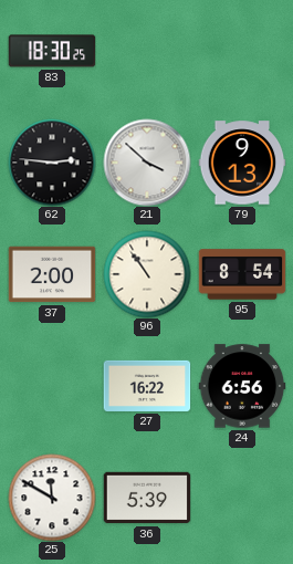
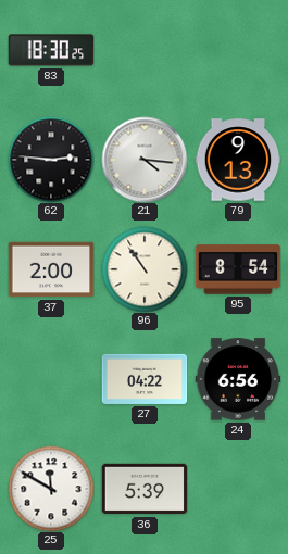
21: 3:52 -> 4:16 (145, 160)
27: 16:22 -> 04:22 (145, 379)
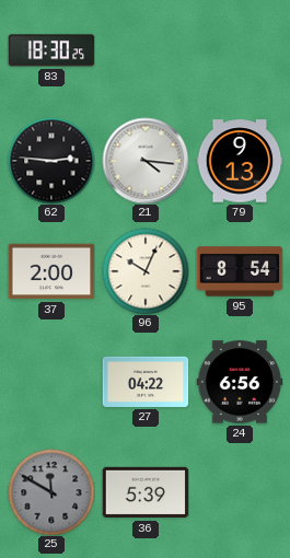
96: 10:54 -> 10:04 (146, 271)
25 dial: white -> grey (51, 492)
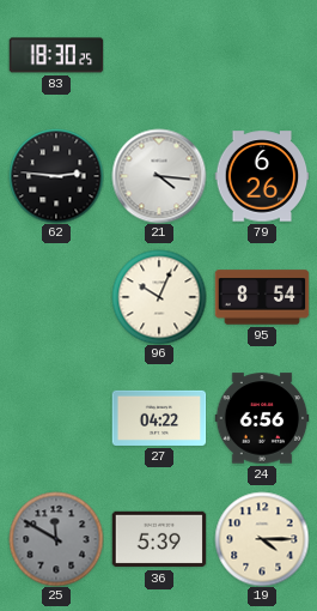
79: 9:13 -> 6:26 (262, 176)
37: 2:00 -> none (51, 271)
19: none -> 4:15 (262, 539)
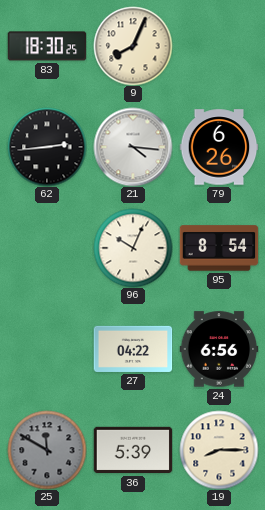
9: none -> 8:04 (133, 46)
62: 2:46 -> 2:44 (47, 147)
19: 4:15 -> 8:15 (219, 450)
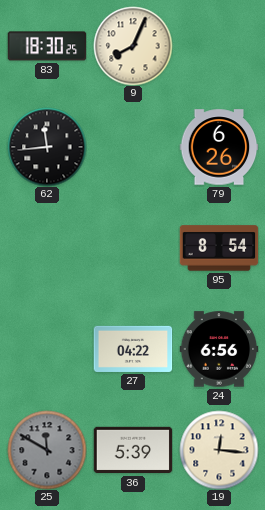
62: 2:44 -> 11:44 (47, 147)
21: 4:16 -> none (133, 147)
96: 10:04 -> none (133, 248)
19: 8:15 -> 12:16 (219, 450)
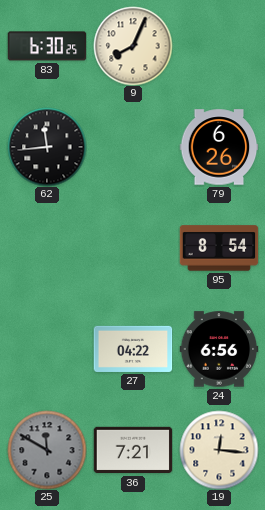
83: 18:30 -> 6:30 (47, 46)
36: 5:39 -> 7:21 (133, 450)
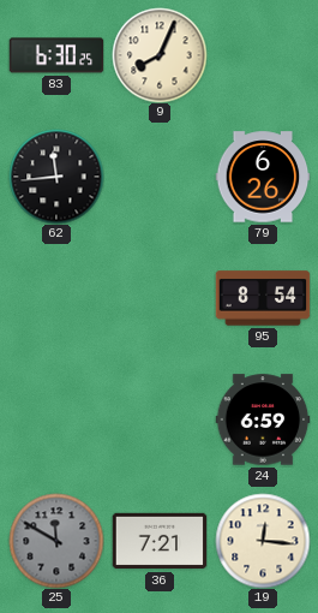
27: 04:22 -> none (133, 349)
24: 6:56 -> 6:59 (263, 419)
